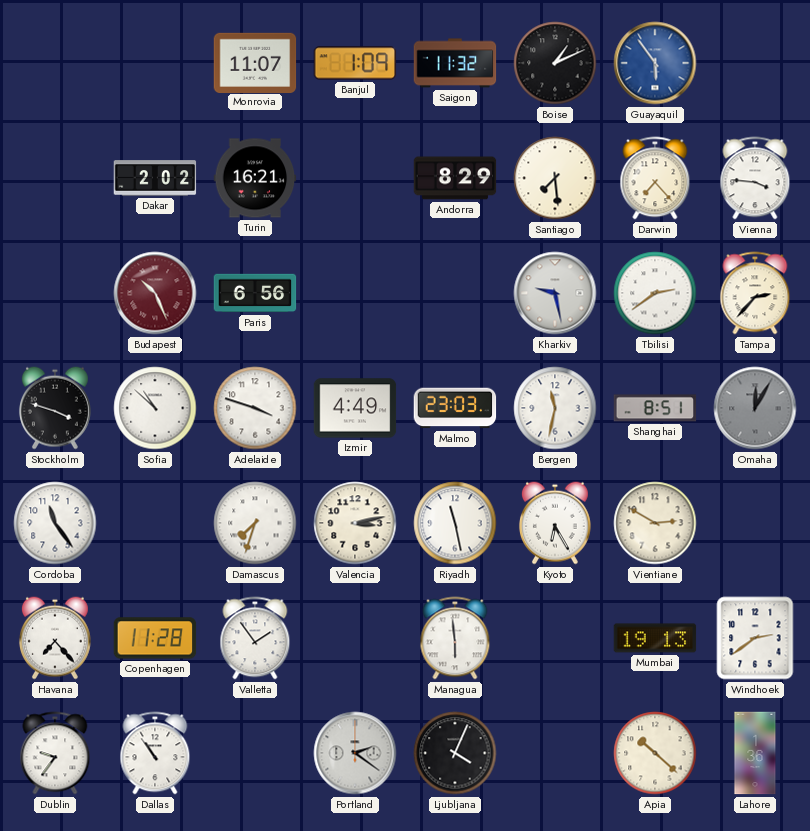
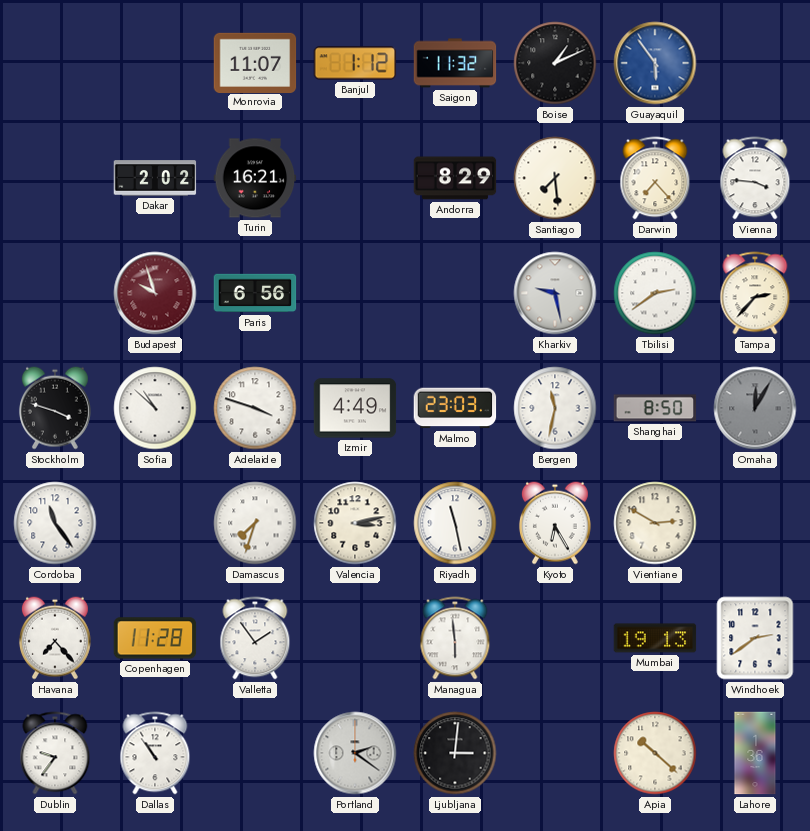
Banjul: 1:09 -> 1:12 (355, 63)
Budapest: 10:26 -> 9:57 (155, 293)
Shanghai: 8:51 -> 8:50 (655, 408)
Ljubljana: 4:04 -> 3:01 (455, 753)
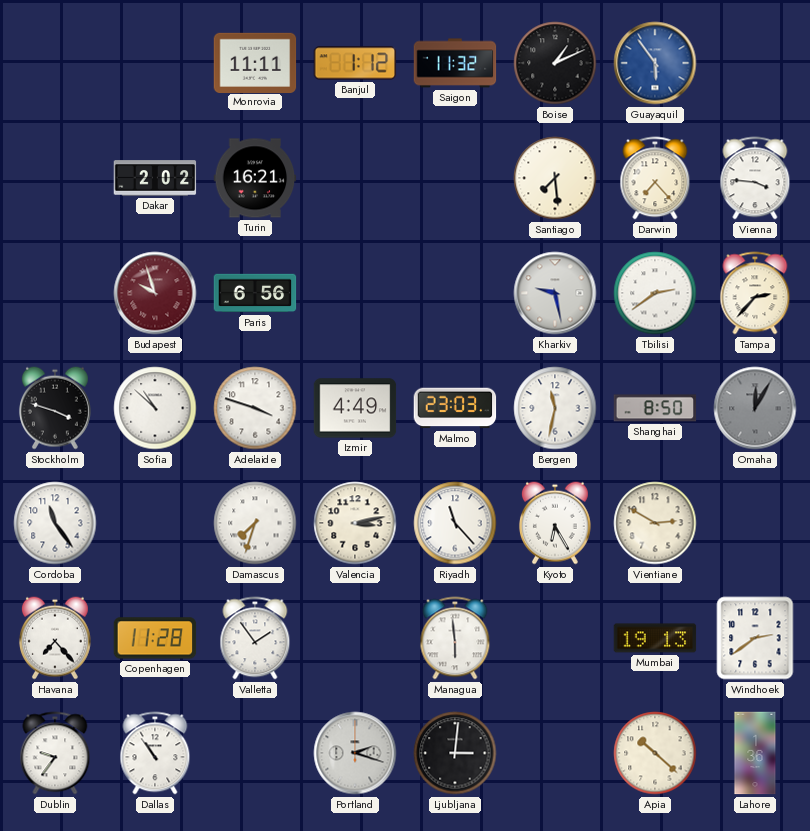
Monrovia: 11:07 -> 11:11 (255, 62)
Andorra: 8:29 -> none (455, 178)
Riyadh: 11:28 -> 11:23 (455, 523)
Portland: 2:21 -> 2:18 (355, 753)
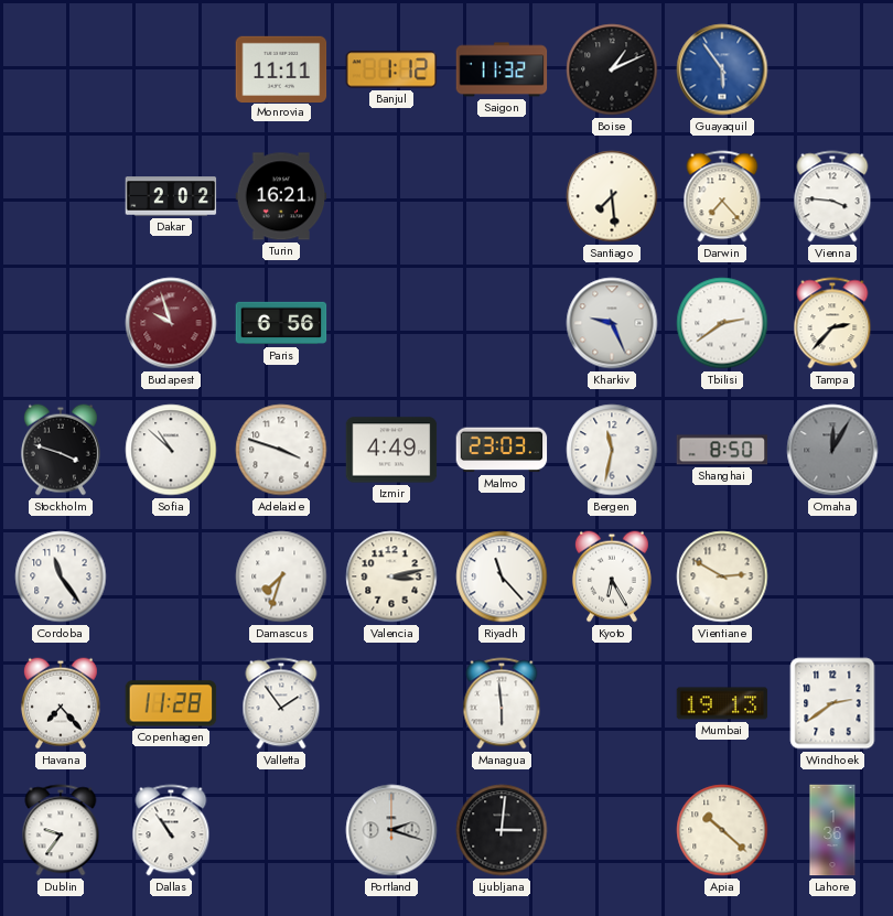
Kharkiv: 9:28 -> 9:26 (612, 323)
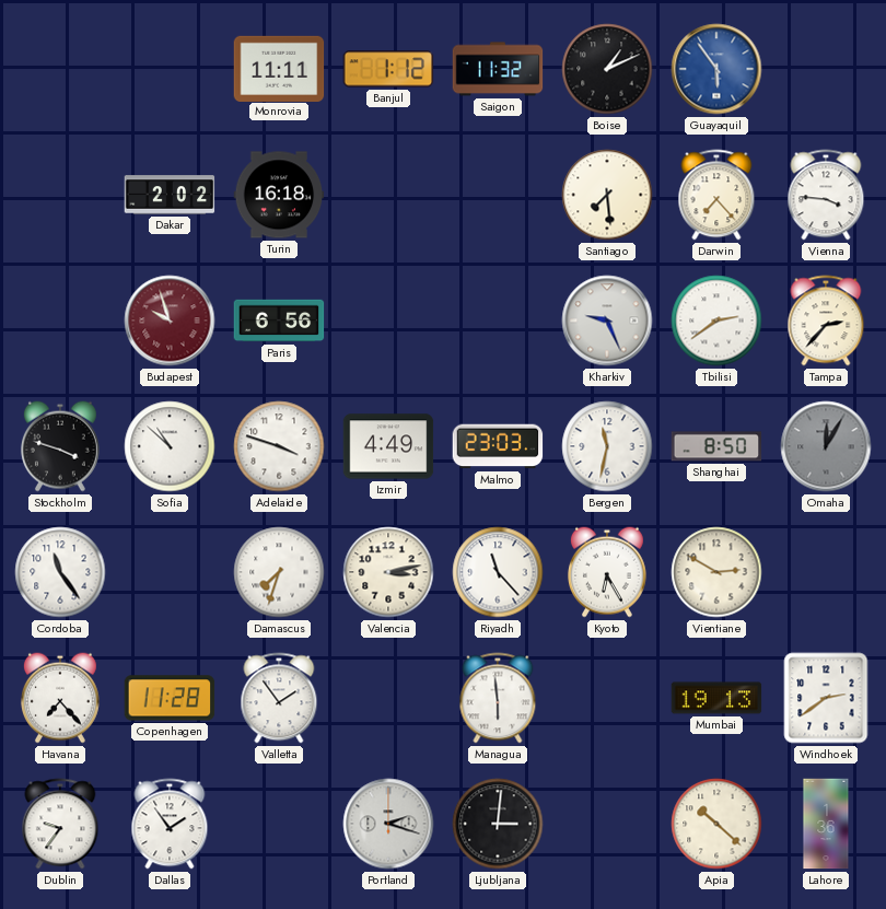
Turin: 16:21 -> 16:18 (279, 195)
Dallas: 10:54 -> 1:54 (170, 824)
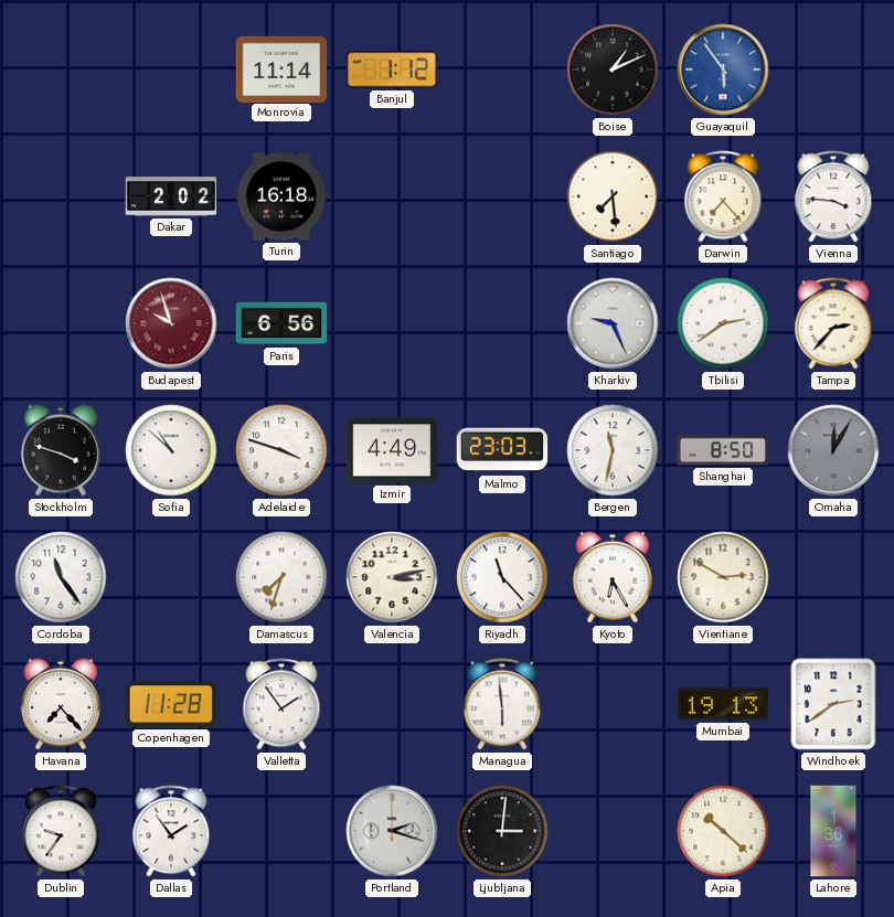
Monrovia: 11:11 -> 11:14 (281, 68)
Saigon: 11:32 -> none (498, 69)
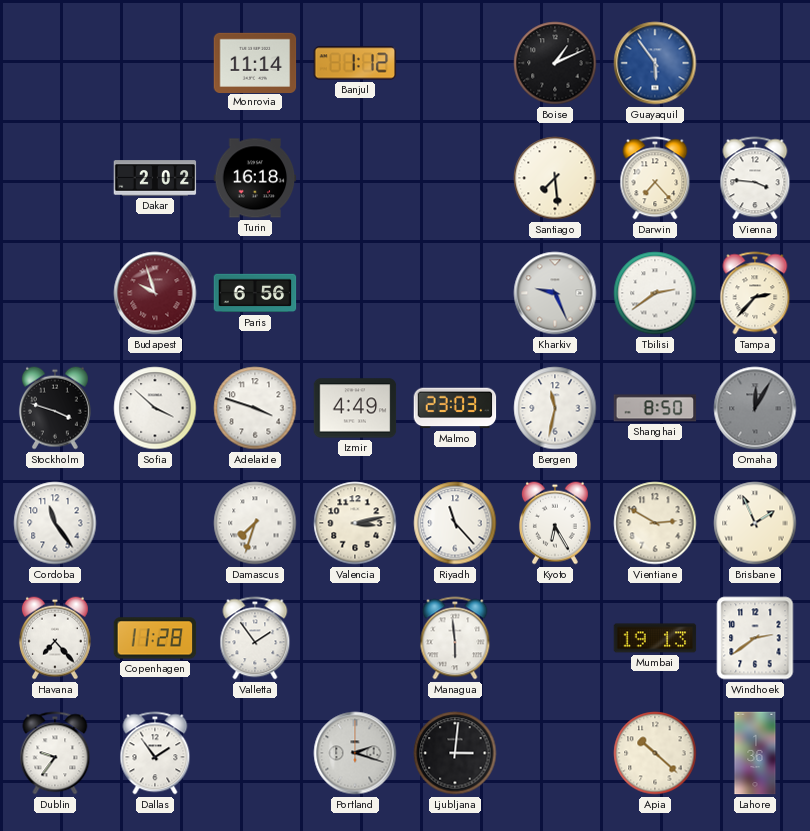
Sofia: 10:52 -> 3:52 (155, 408)
Brisbane: none -> 1:56 (755, 523)
